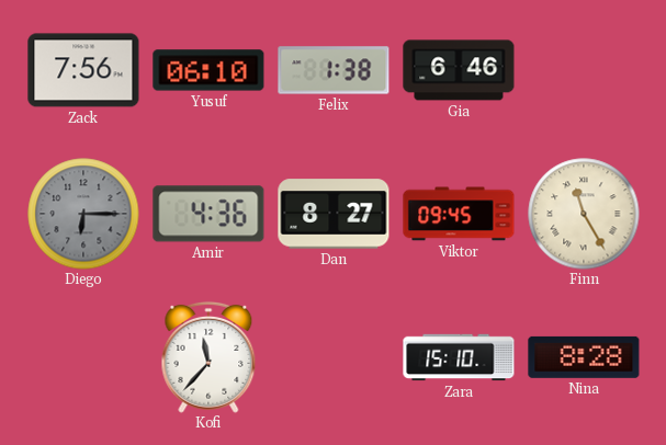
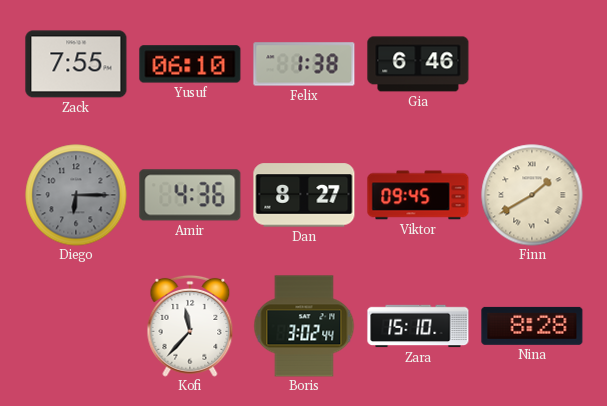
Zack: 7:56 -> 7:55 (76, 64)
Finn: 11:25 -> 1:40 (532, 195)
Boris: none -> 3:02 (304, 326)
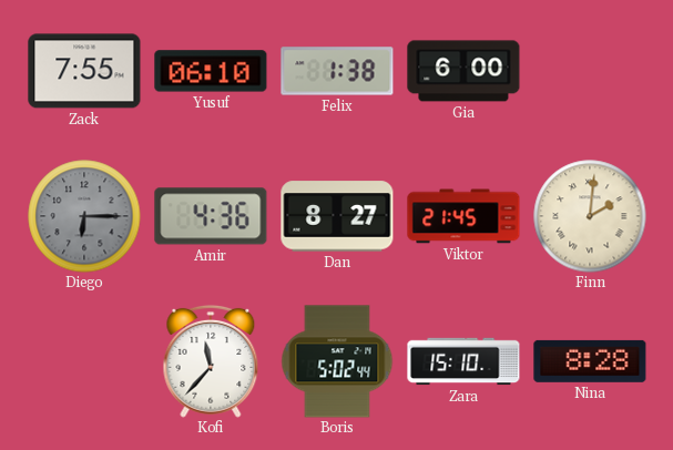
Gia: 6:46 -> 6:00 (463, 71)
Viktor: 09:45 -> 21:45 (463, 216)
Finn: 1:40 -> 2:01 (590, 216)
Boris: 3:02 -> 5:02 (337, 361)
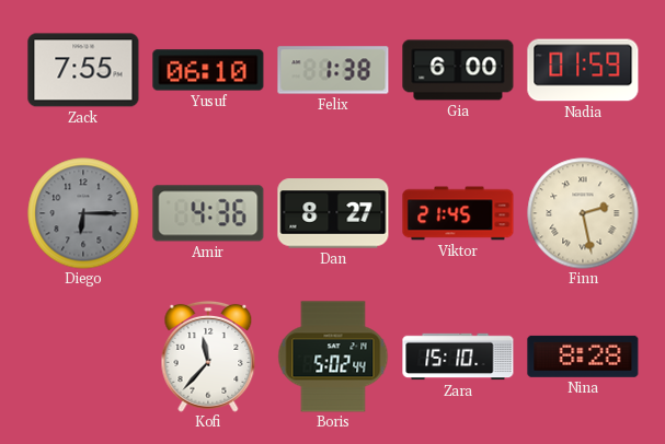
Nadia: none -> 01:59 (583, 70)
Finn: 2:01 -> 2:28 (583, 213)
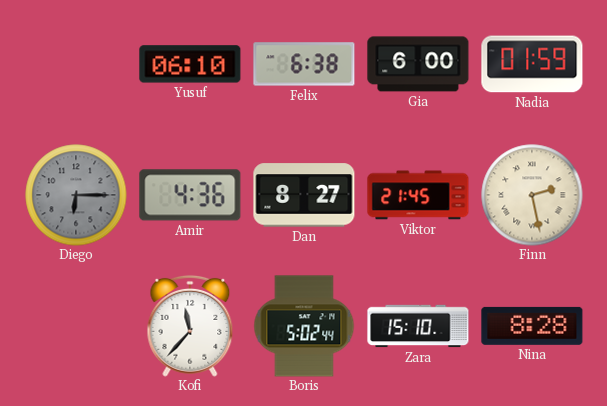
Zack: 7:55 -> none (83, 70)
Felix: 1:38 -> 6:38 (304, 64)
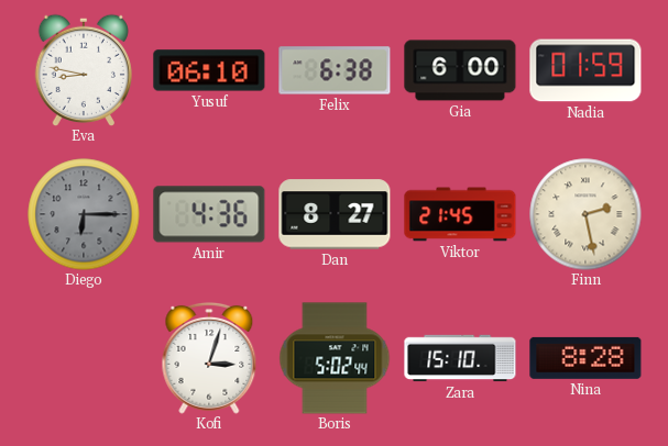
Eva: none -> 8:47 (83, 70)
Kofi: 11:37 -> 3:03 (209, 358)
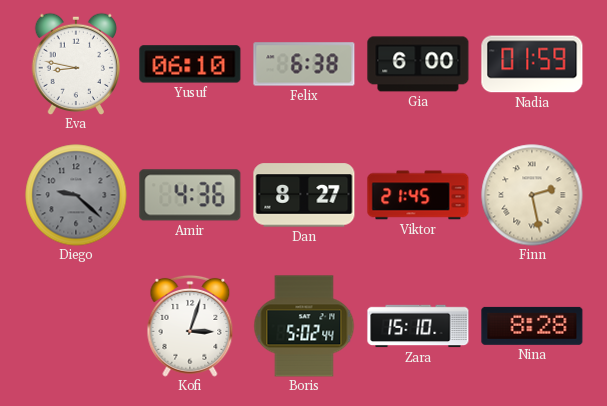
Diego: 6:15 -> 9:22 (76, 195)
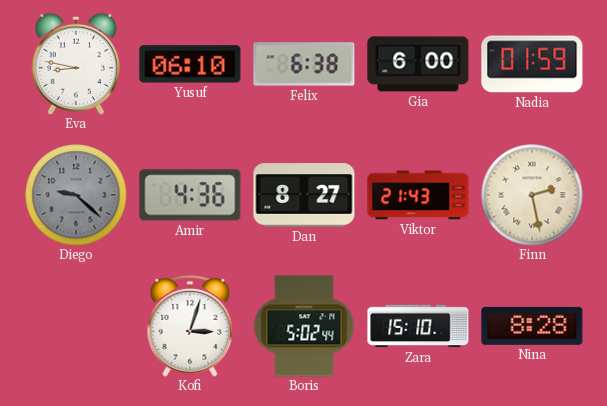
Viktor: 21:45 -> 21:43 (418, 195)
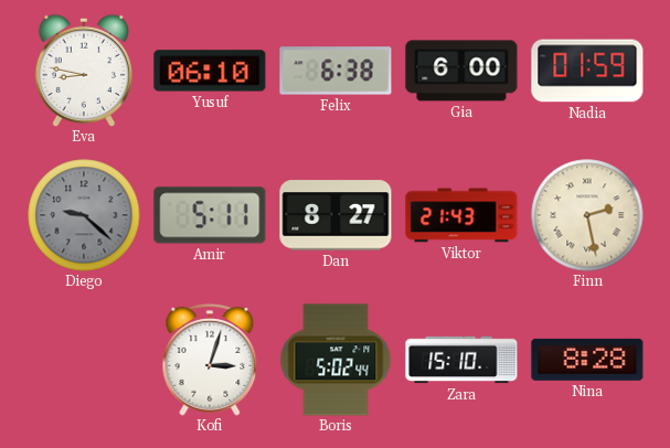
Amir: 4:36 -> 5:11 (210, 215)
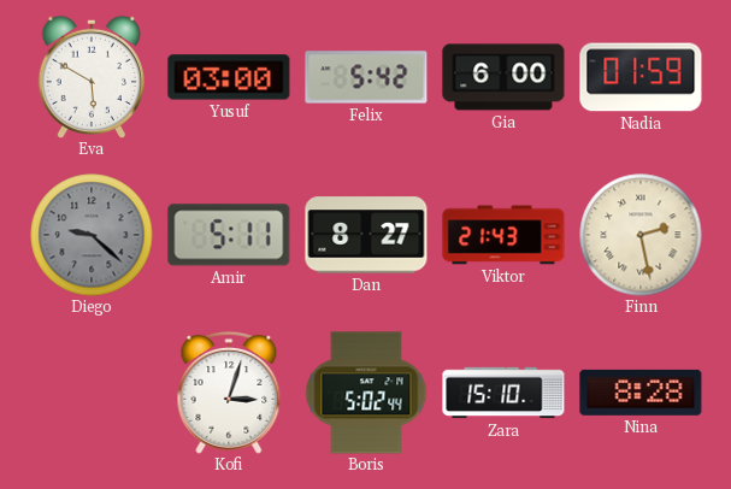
Eva: 8:47 -> 5:50 (90, 77)
Yusuf: 06:10 -> 03:00 (229, 77)
Felix: 6:38 -> 5:42 (366, 77)
